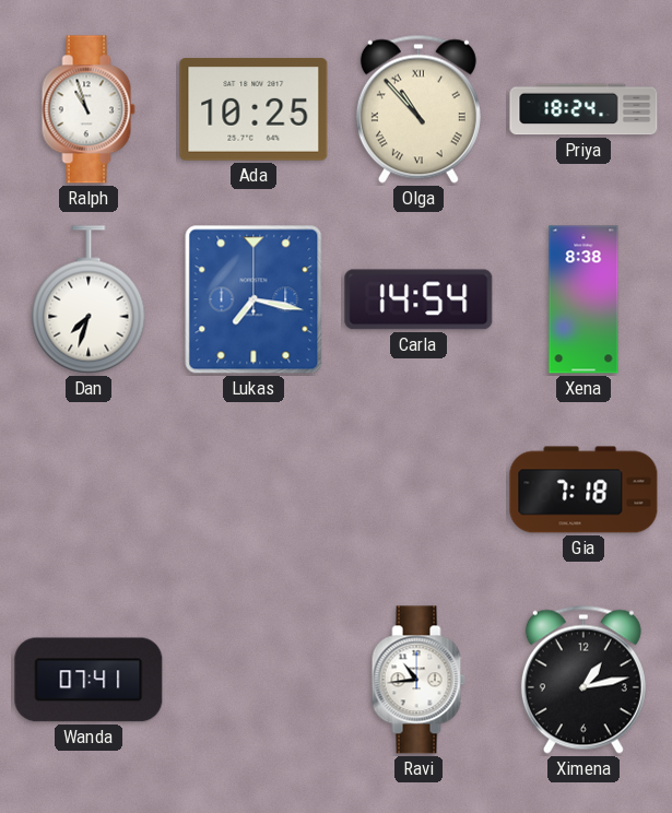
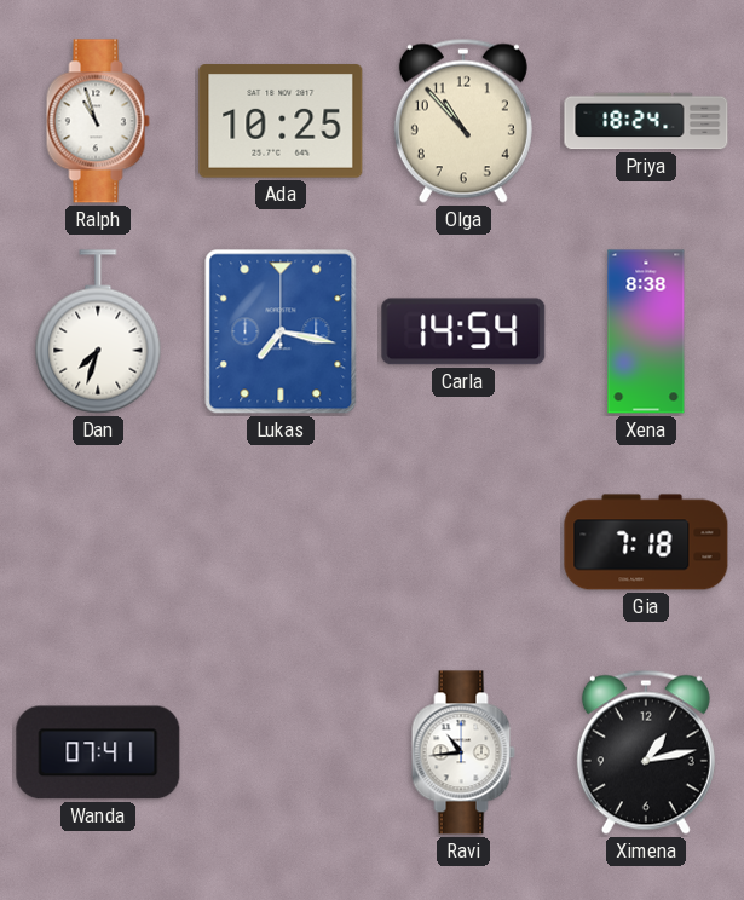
Olga numerals: Roman -> Arabic (463, 121)
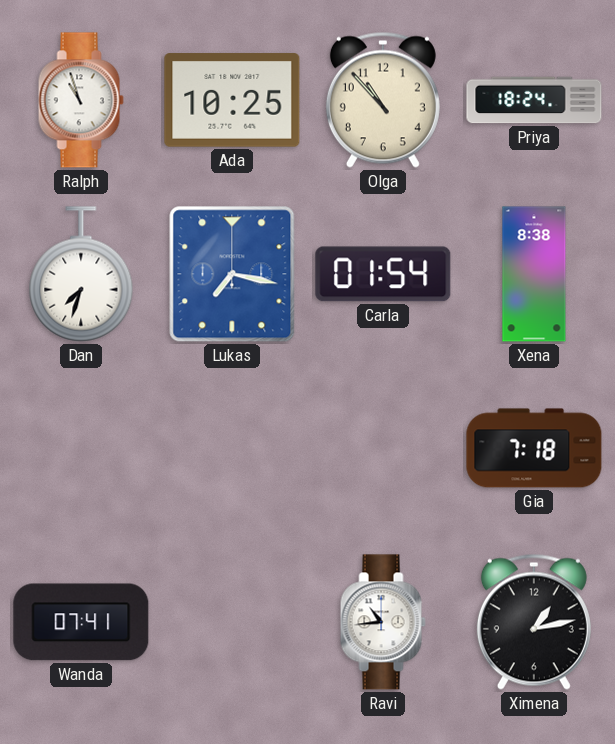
Carla: 14:54 -> 01:54 (383, 274)
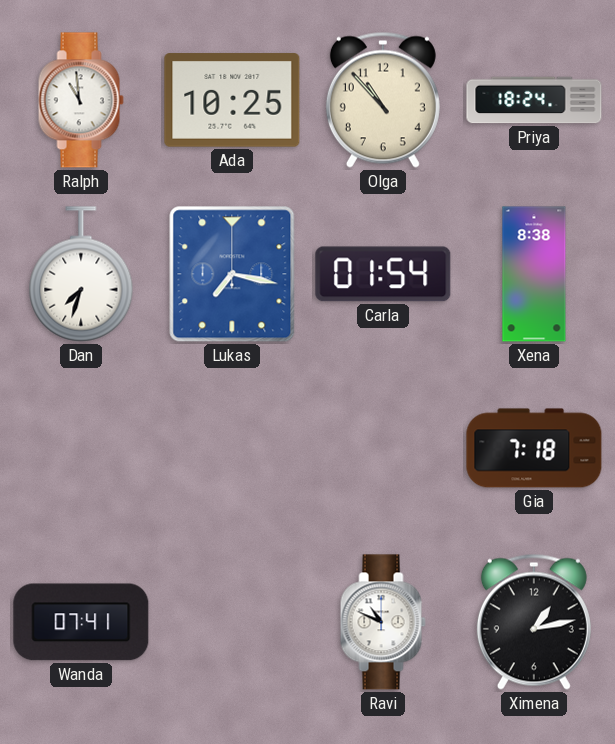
Ralph: 10:57 -> 10:59 (81, 100)
Ravi: 10:44 -> 10:49 (383, 622)
